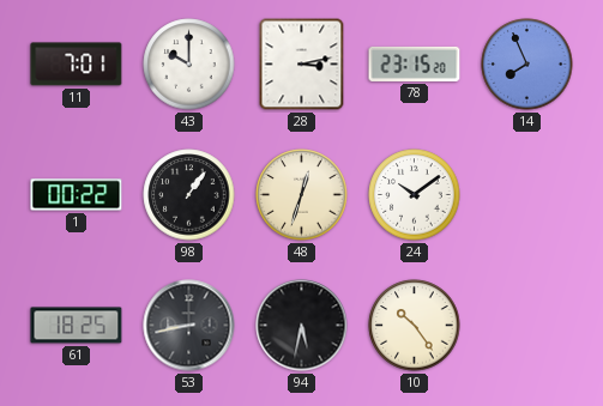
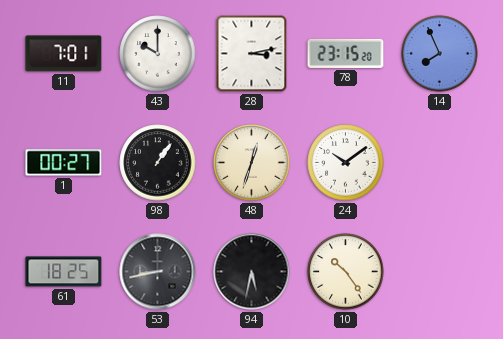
1: 00:22 -> 00:27 (64, 163)
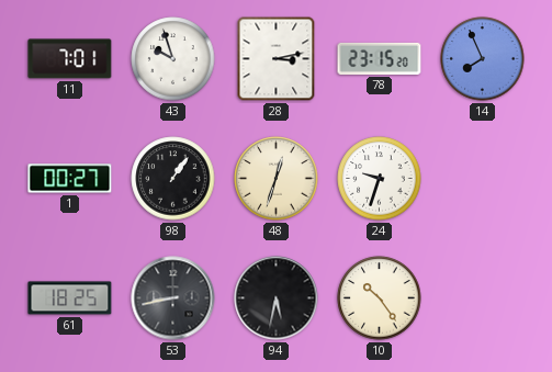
43: 10:00 -> 9:57 (173, 59)
24: 10:09 -> 9:33 (380, 179)
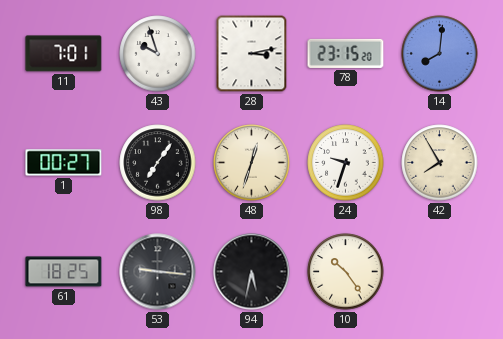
14: 7:56 -> 8:01 (440, 54)
98: 1:06 -> 7:06 (158, 163)
42: none -> 7:55 (440, 163)
53: 8:43 -> 9:16 (158, 272)
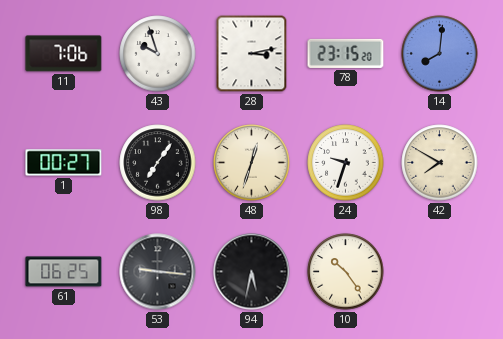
11: 7:01 -> 7:06 (64, 54)
42: 7:55 -> 7:50 (440, 163)
61: 18:25 -> 06:25 (64, 272)
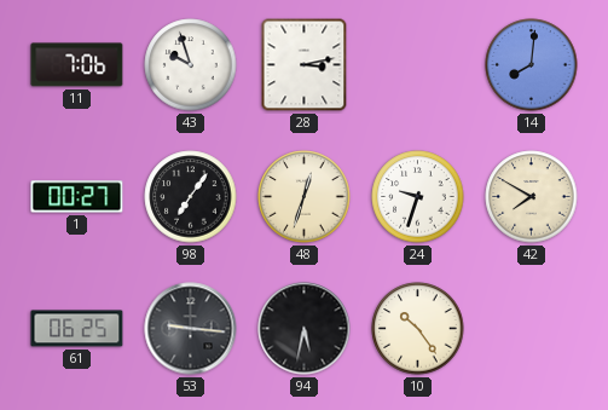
78: 23:15 -> none (346, 53)
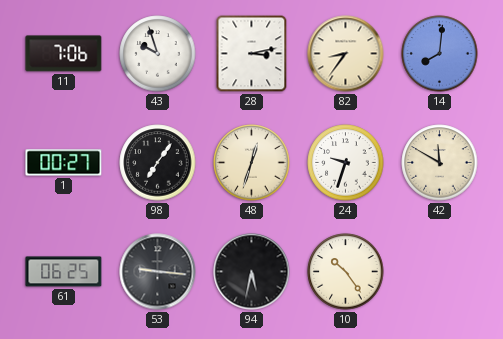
82: none -> 8:36 (346, 54)
42: 7:50 -> 11:50 (440, 163)
